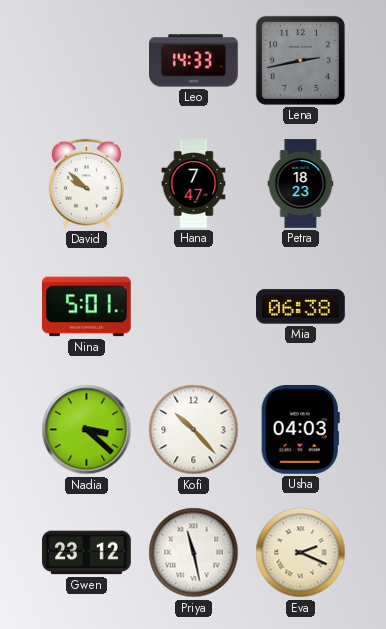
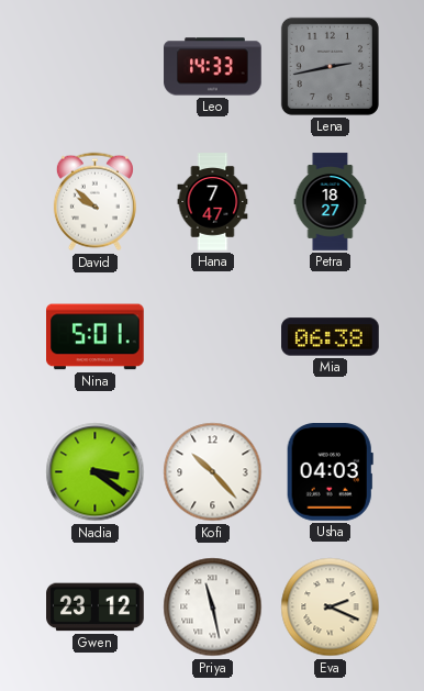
Petra: 18:23 -> 18:27 (331, 202)
Nadia: 3:22 -> 3:21 (96, 472)
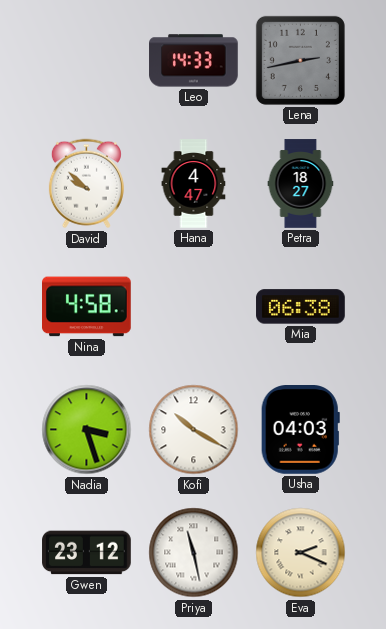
Hana: 7:47 -> 4:47 (194, 184)
Nina: 5:01 -> 4:58 (87, 307)
Nadia: 3:21 -> 3:27 (87, 430)
Kofi: 10:23 -> 10:20 (194, 430)
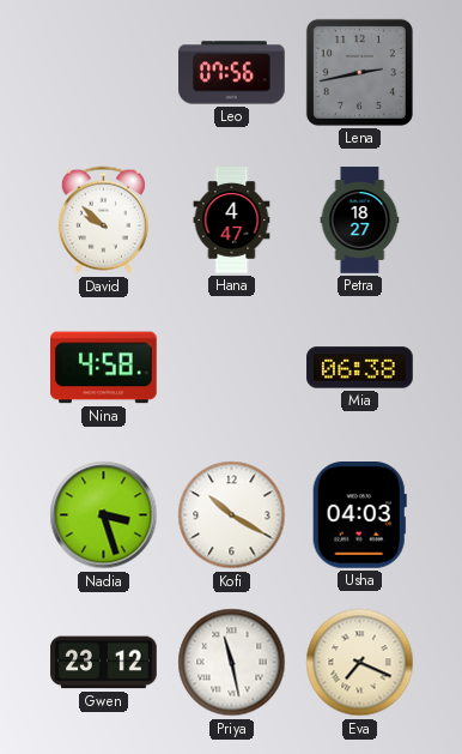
Leo: 14:33 -> 07:56 (232, 73)
Eva: 2:19 -> 7:19 (360, 663)
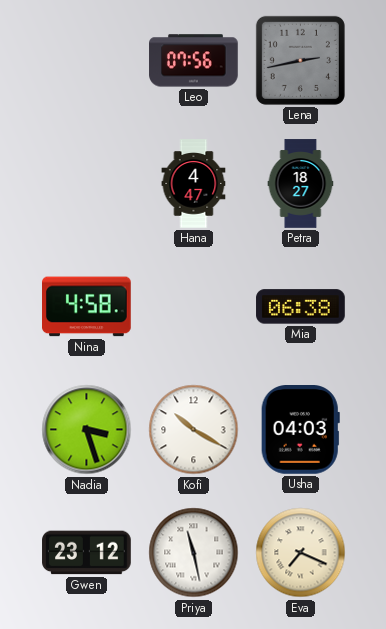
David: 9:52 -> none (103, 221)
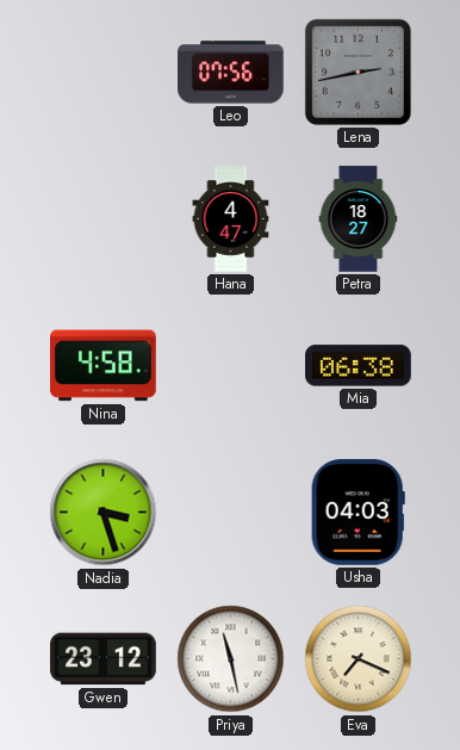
Kofi: 10:20 -> none (194, 430)
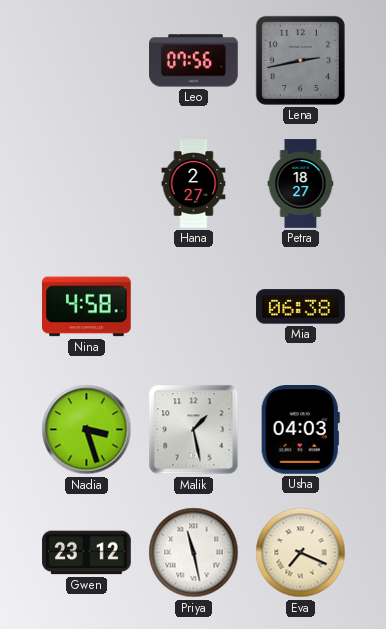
Hana: 4:47 -> 2:27 (194, 184)
Malik: none -> 1:28 (194, 430)
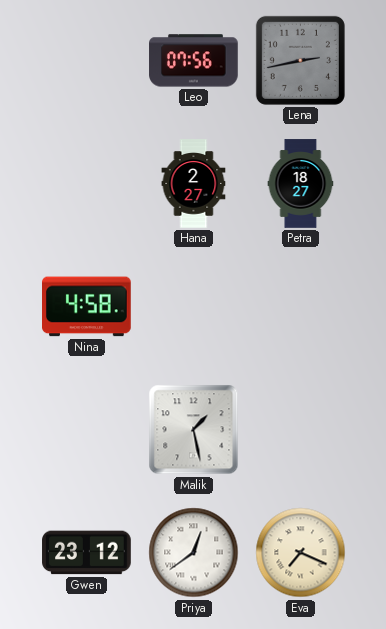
Mia: 06:38 -> none (301, 307)
Nadia: 3:27 -> none (87, 430)
Usha: 04:03 -> none (300, 430)
Priya: 11:28 -> 12:39 (194, 553)
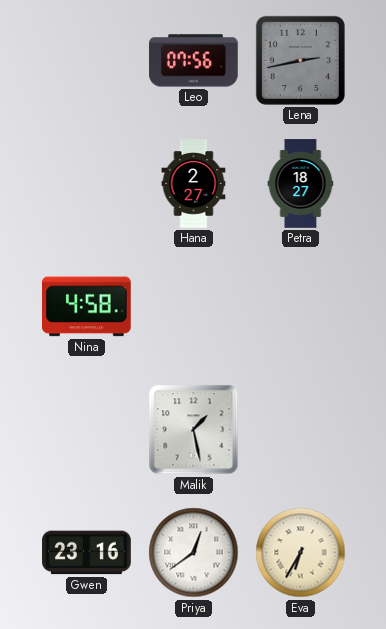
Gwen: 23:12 -> 23:16 (87, 553)
Eva: 7:19 -> 6:35 (301, 553)
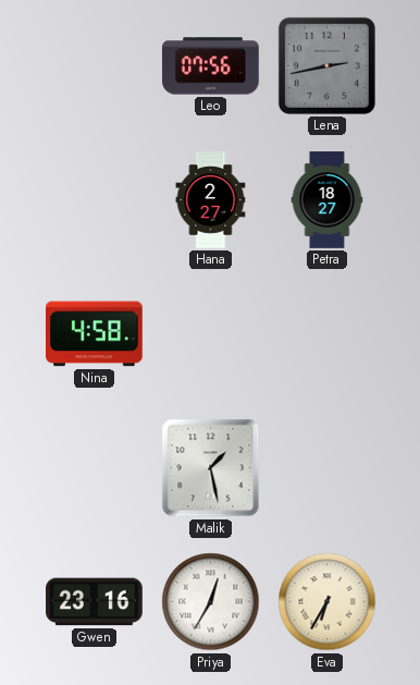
Priya: 12:39 -> 12:35 (211, 602)
